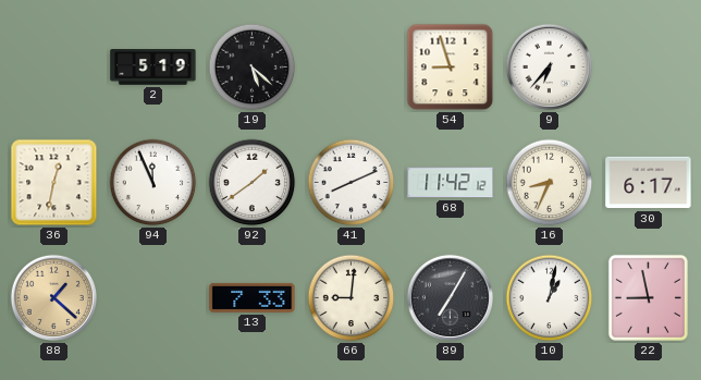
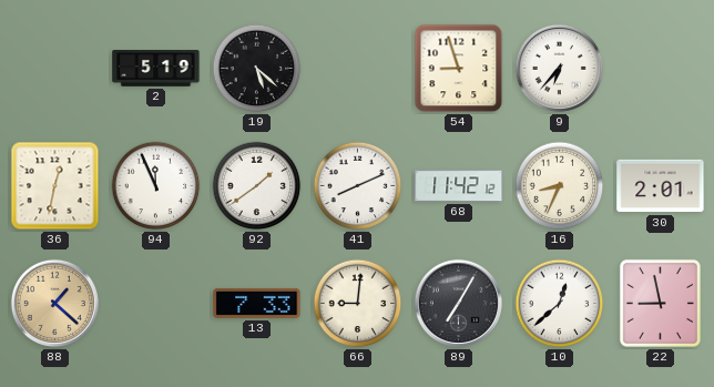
30: 6:17 -> 2:01 (661, 186)
10: 1:02 -> 12:38 (560, 304)
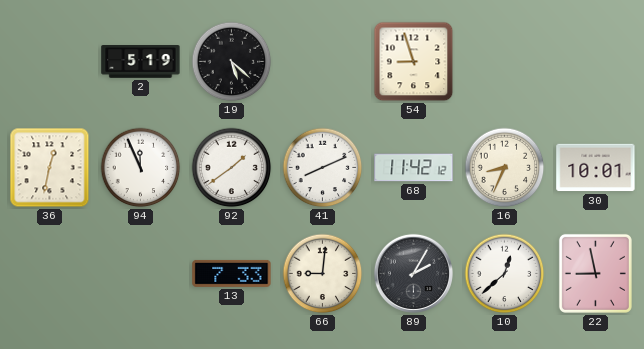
9: 6:37 -> none (559, 68)
30: 2:01 -> 10:01 (596, 168)
88: 1:22 -> none (54, 303)
89: 7:05 -> 2:05 (413, 273)
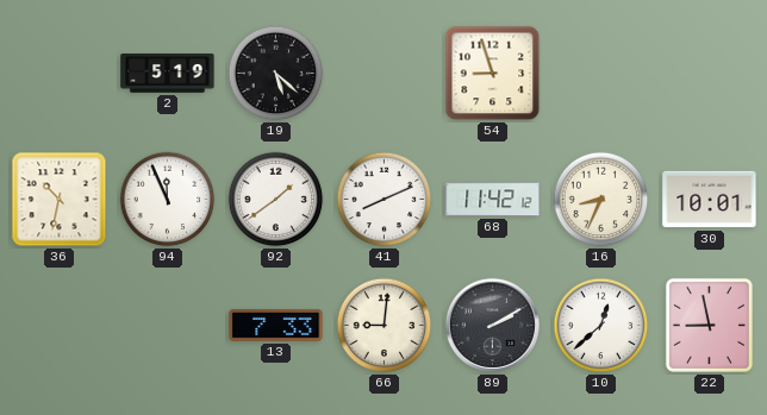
36: 12:32 -> 10:32 (60, 200)
89: 2:05 -> 2:10 (492, 325)
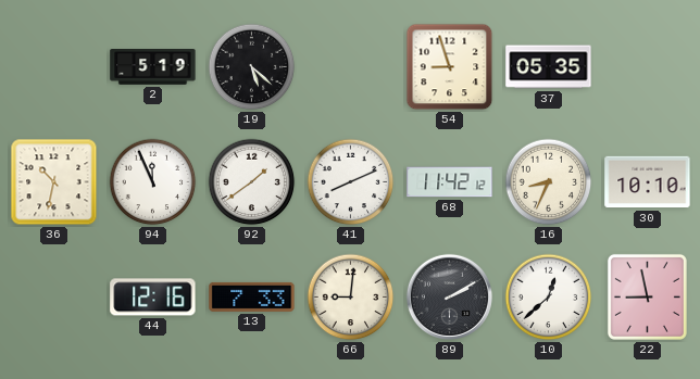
37: none -> 05:35 (549, 67)
30: 10:01 -> 10:10 (648, 182)
44: none -> 12:16 (153, 298)
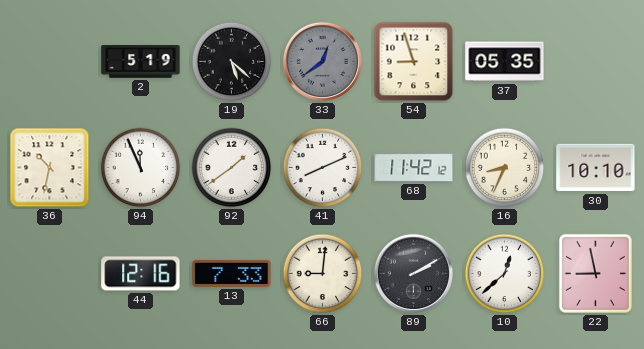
33: none -> 12:39 (322, 61)
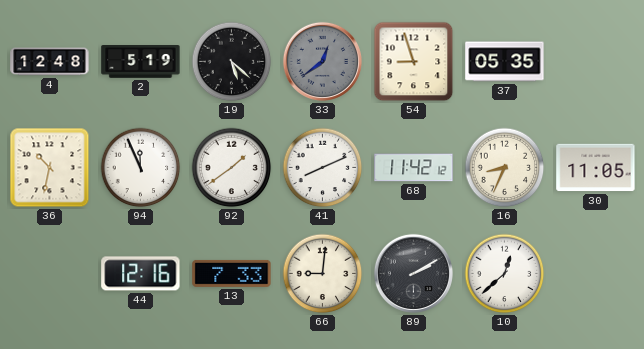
4: none -> 12:48 (50, 62)
30: 10:10 -> 11:05 (596, 168)
22: 8:58 -> none (595, 273)
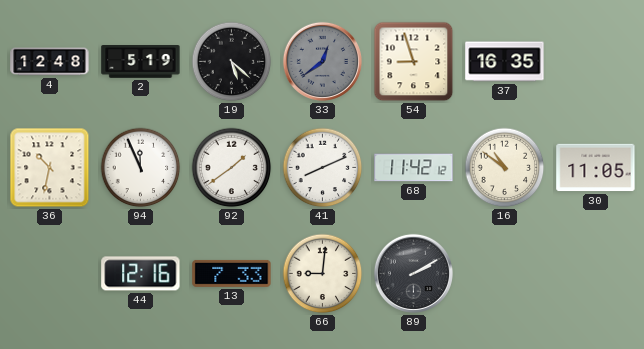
37: 05:35 -> 16:35 (505, 62)
16: 8:34 -> 10:51 (505, 168)
10: 12:38 -> none (505, 274)
